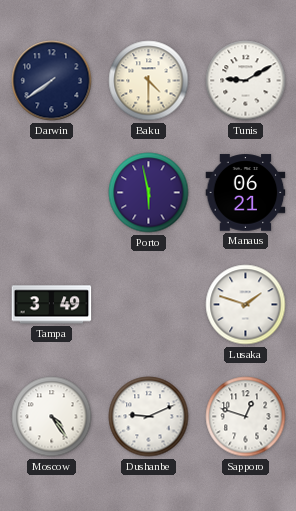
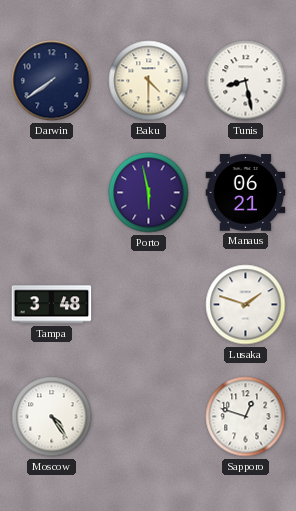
Tunis: 9:10 -> 8:28 (246, 81)
Tampa: 3:49 -> 3:48 (52, 305)
Dushanbe: 9:11 -> none (149, 417)
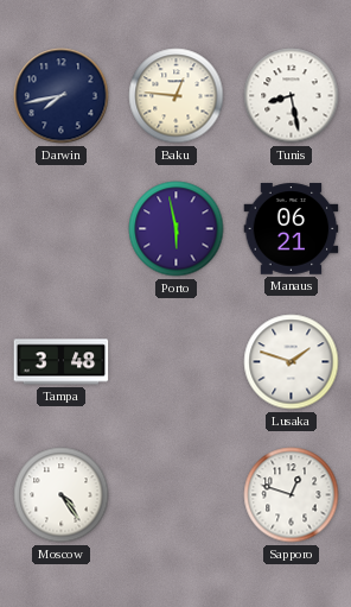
Darwin: 7:39 -> 7:43 (62, 96)
Baku: 4:30 -> 12:46 (177, 96)
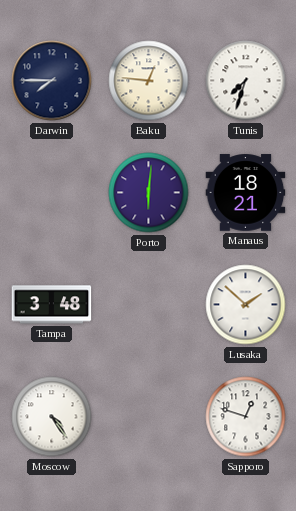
Darwin: 7:43 -> 7:45 (52, 81)
Tunis: 8:28 -> 7:33 (246, 81)
Porto: 5:58 -> 6:01 (149, 193)
Manaus: 06:21 -> 18:21 (246, 193)
Lusaka: 1:48 -> 1:52 (246, 305)
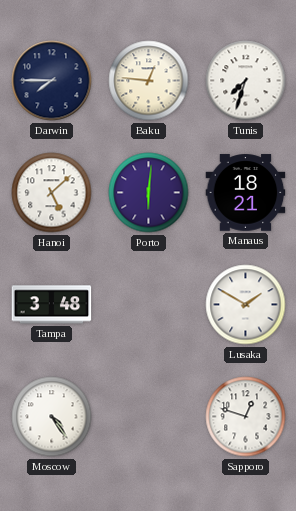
Hanoi: none -> 5:08 (52, 193)
Lusaka: 1:52 -> 1:50 (246, 305)
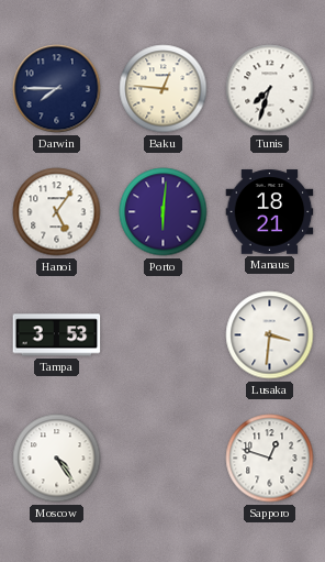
Hanoi: 5:08 -> 5:06 (57, 212)
Tampa: 3:48 -> 3:53 (57, 335)
Lusaka: 1:50 -> 3:31 (270, 335)
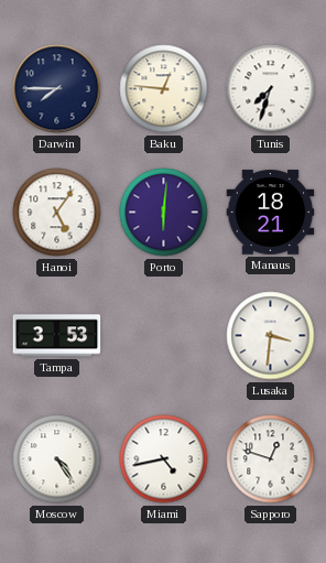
Miami: none -> 4:43 (164, 459)
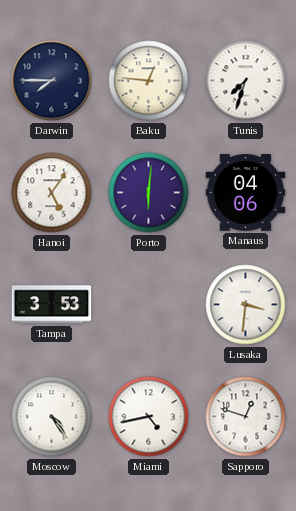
Manaus: 18:21 -> 04:06 (246, 193)
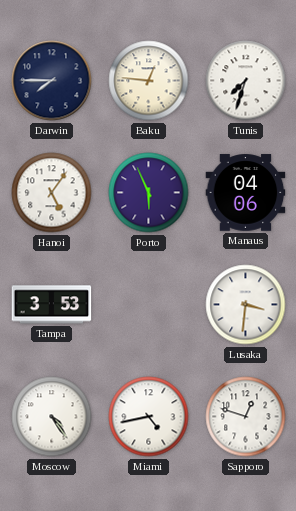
Porto: 6:01 -> 5:56 (149, 193)
